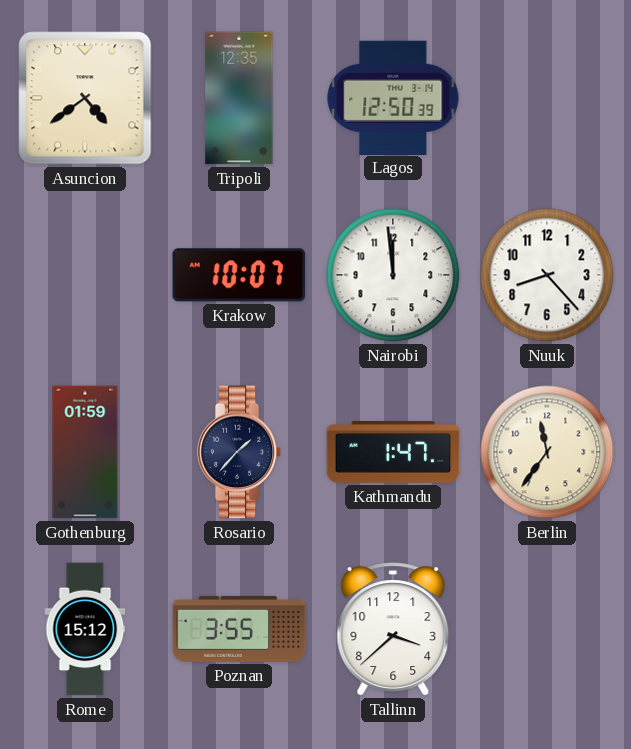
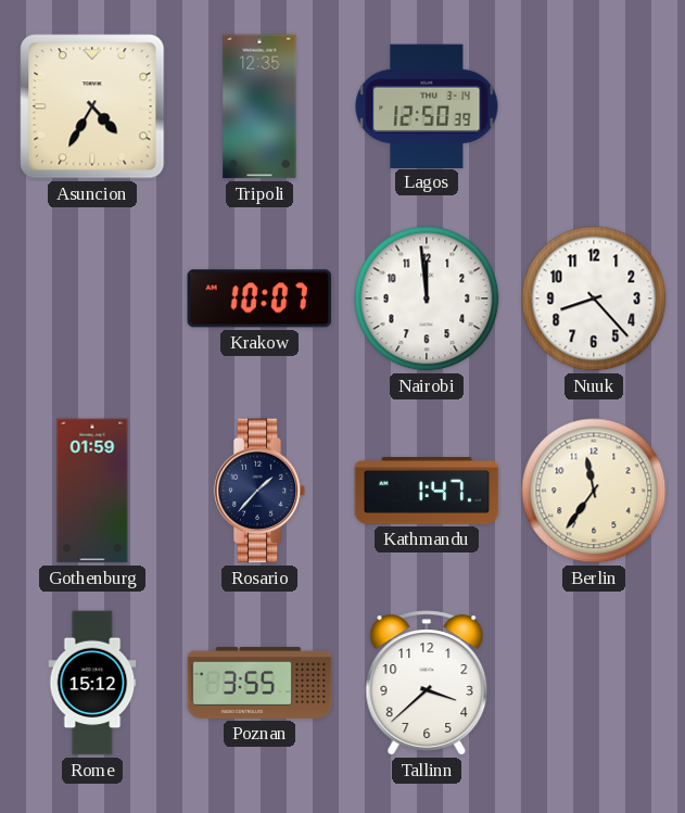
Asuncion: 4:39 -> 4:35 (92, 106)
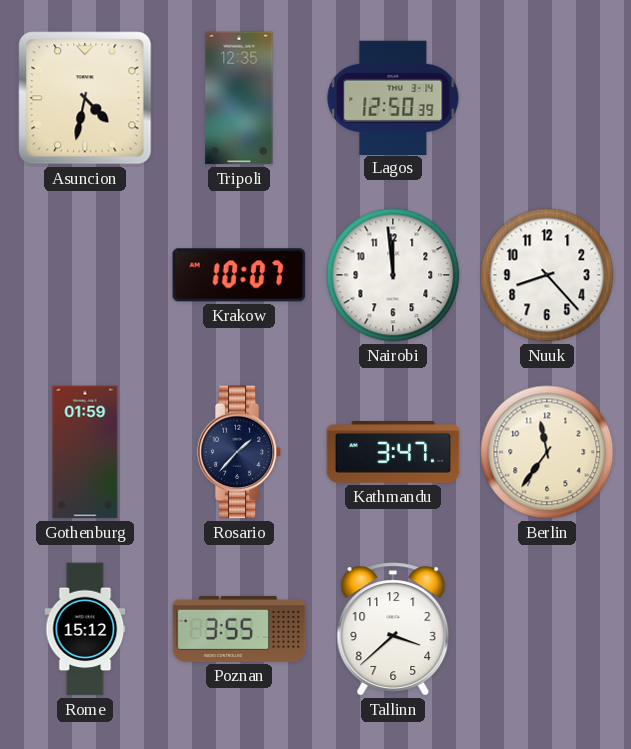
Asuncion: 4:35 -> 4:32 (85, 98)
Kathmandu: 1:47 -> 3:47 (393, 453)
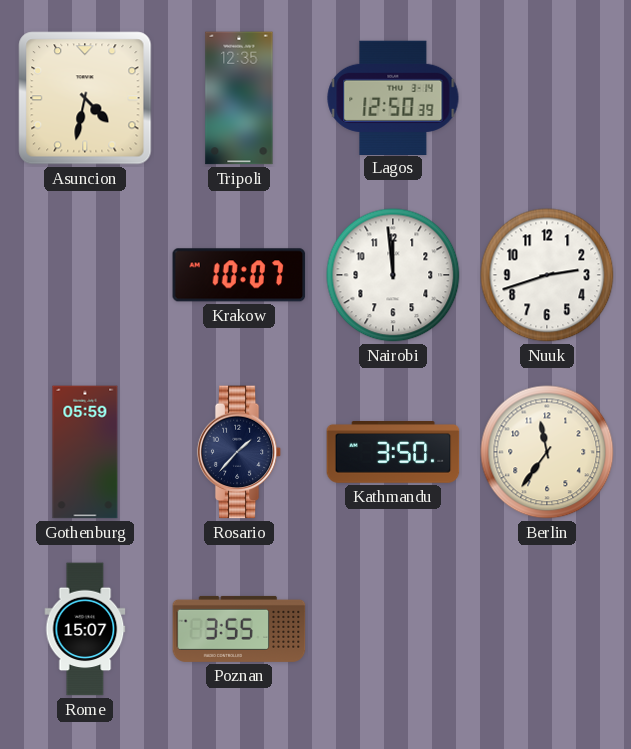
Nuuk: 8:23 -> 2:42 (547, 275)
Gothenburg: 01:59 -> 05:59 (85, 452)
Kathmandu: 3:47 -> 3:50 (393, 453)
Rome: 15:12 -> 15:07 (85, 629)
Tallinn: 3:38 -> none (393, 629)
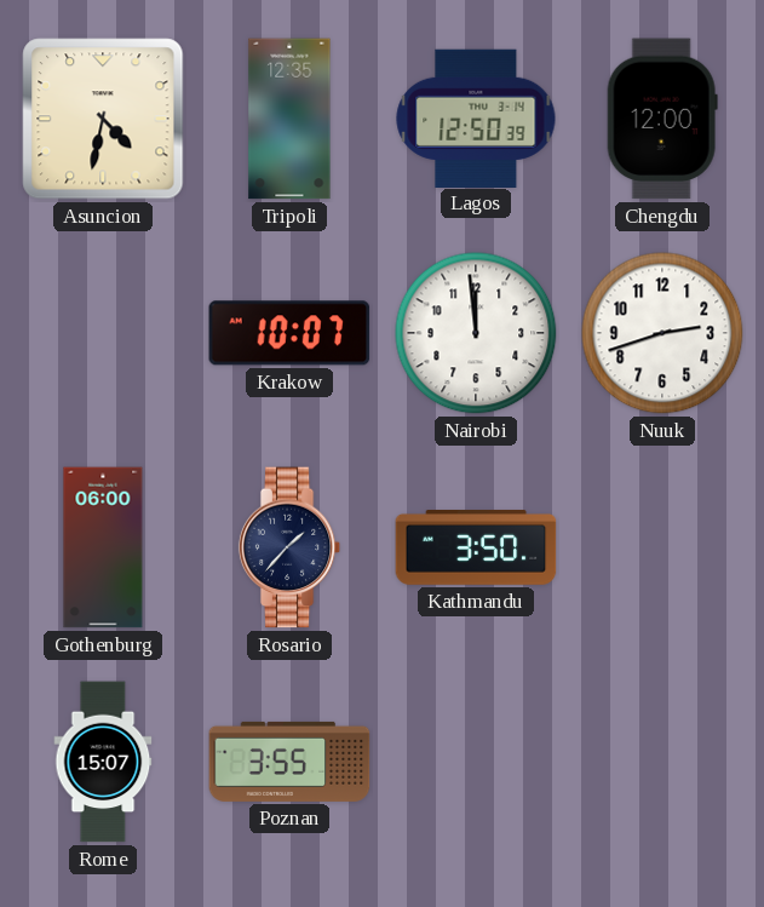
Chengdu: none -> 12:00 (662, 119)
Gothenburg: 05:59 -> 06:00 (103, 547)
Berlin: 11:36 -> none (547, 452)
